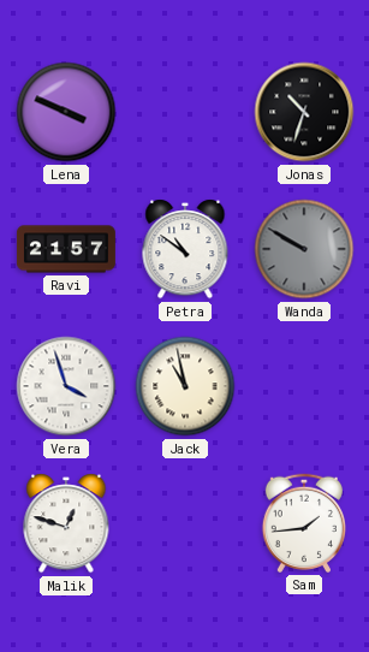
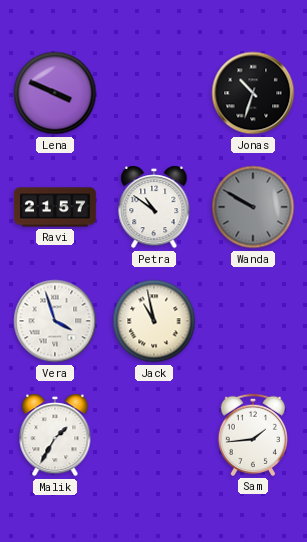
Malik: 12:48 -> 1:35 (55, 435)
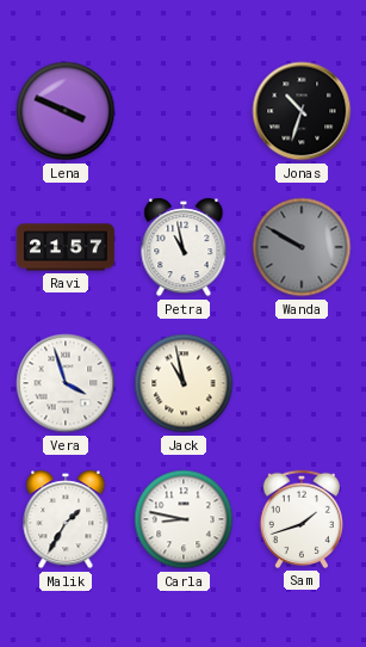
Petra: 10:51 -> 10:58 (184, 247)
Carla: none -> 8:47 (184, 519)
Sam: 1:44 -> 1:42 (300, 519)
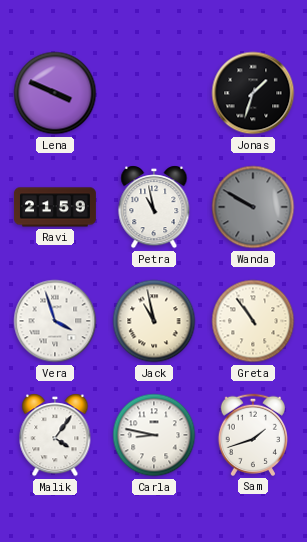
Jonas: 10:33 -> 1:33 (253, 93)
Ravi: 21:57 -> 21:59 (55, 207)
Greta: none -> 10:54 (253, 321)
Malik: 1:35 -> 4:06 (55, 435)
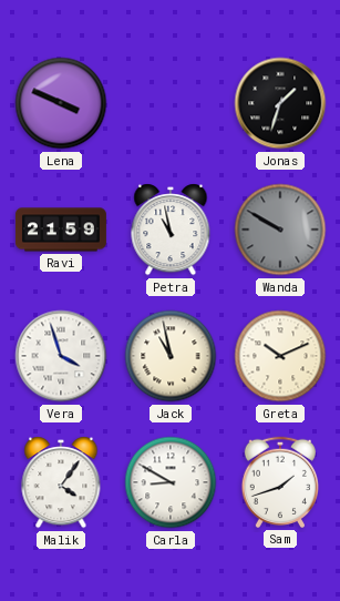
Greta: 10:54 -> 10:11 (280, 356)
Carla: 8:47 -> 8:50 (171, 482)
